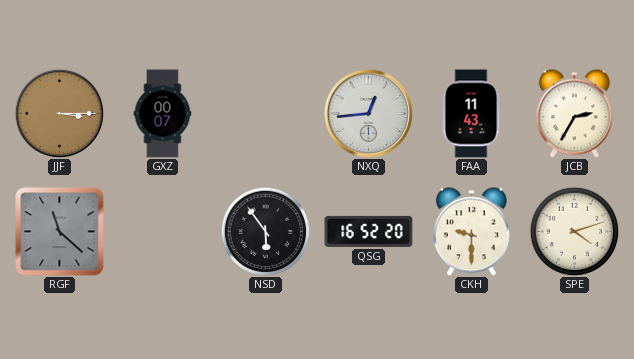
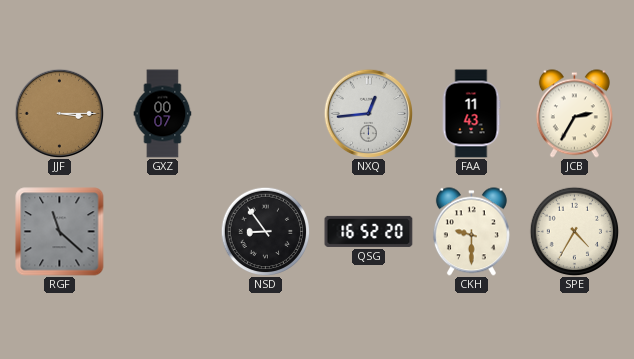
NSD: 5:54 -> 8:54 (265, 231)
SPE: 4:12 -> 4:35 (574, 231)
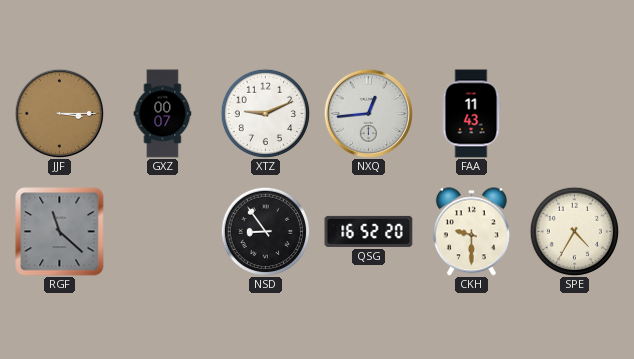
XTZ: none -> 9:11 (265, 113)
JCB: 2:35 -> none (574, 114)
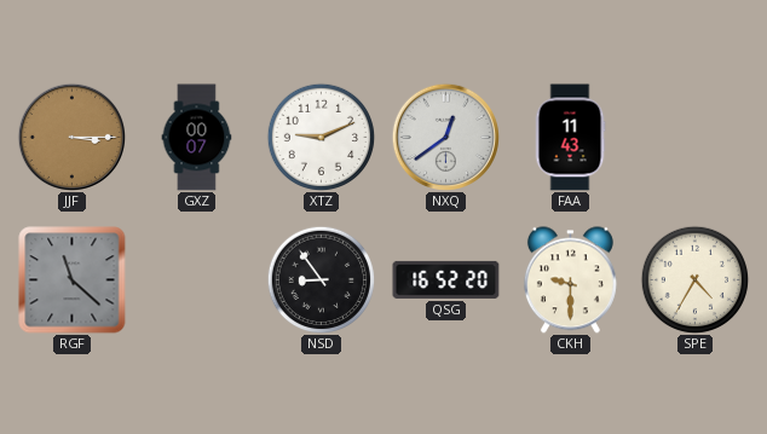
NXQ: 12:44 -> 12:39 (445, 137)
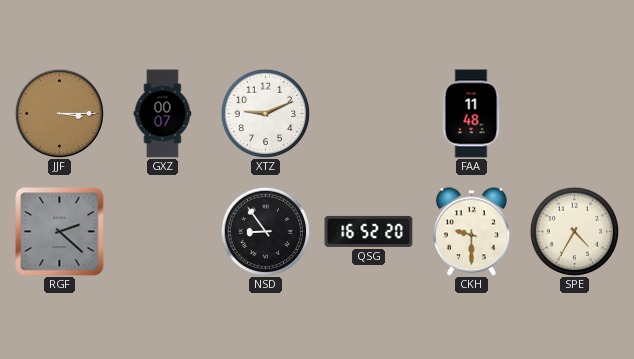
NXQ: 12:39 -> none (445, 137)
FAA: 11:43 -> 11:48 (471, 114)
RGF: 11:22 -> 2:22 (60, 232)
